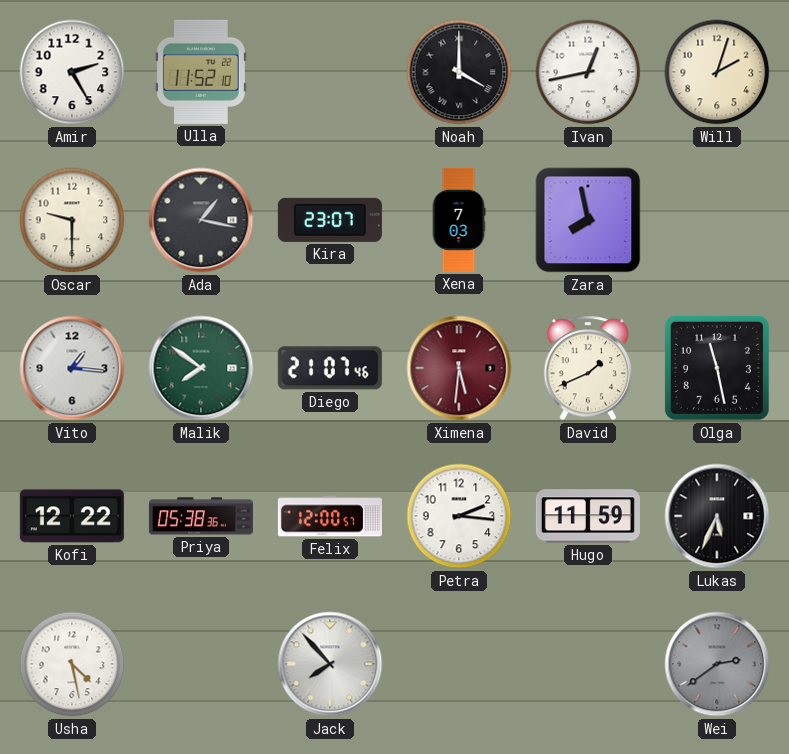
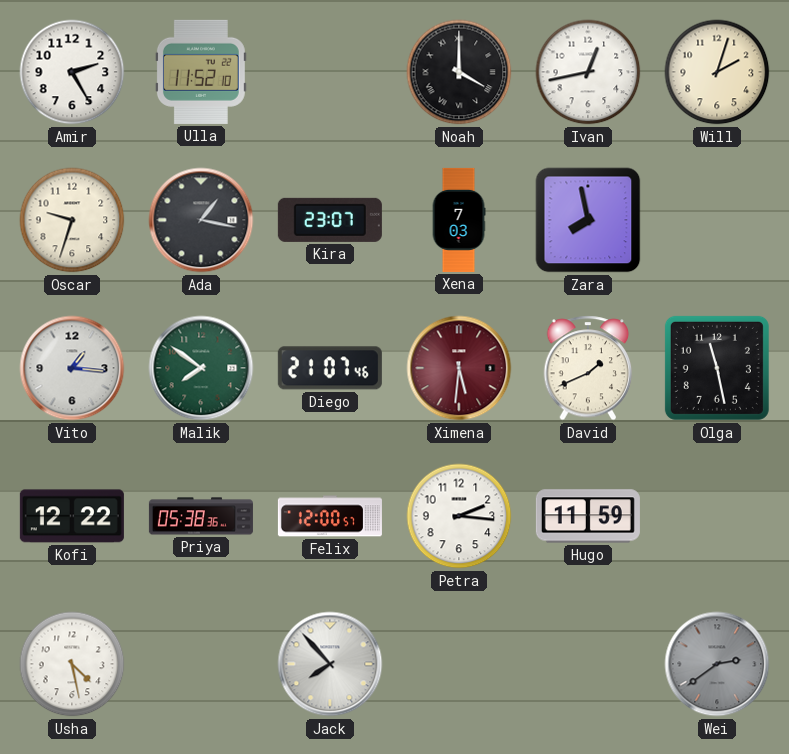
Oscar: 9:30 -> 9:33 (72, 220)
Lukas: 5:34 -> none (717, 516)
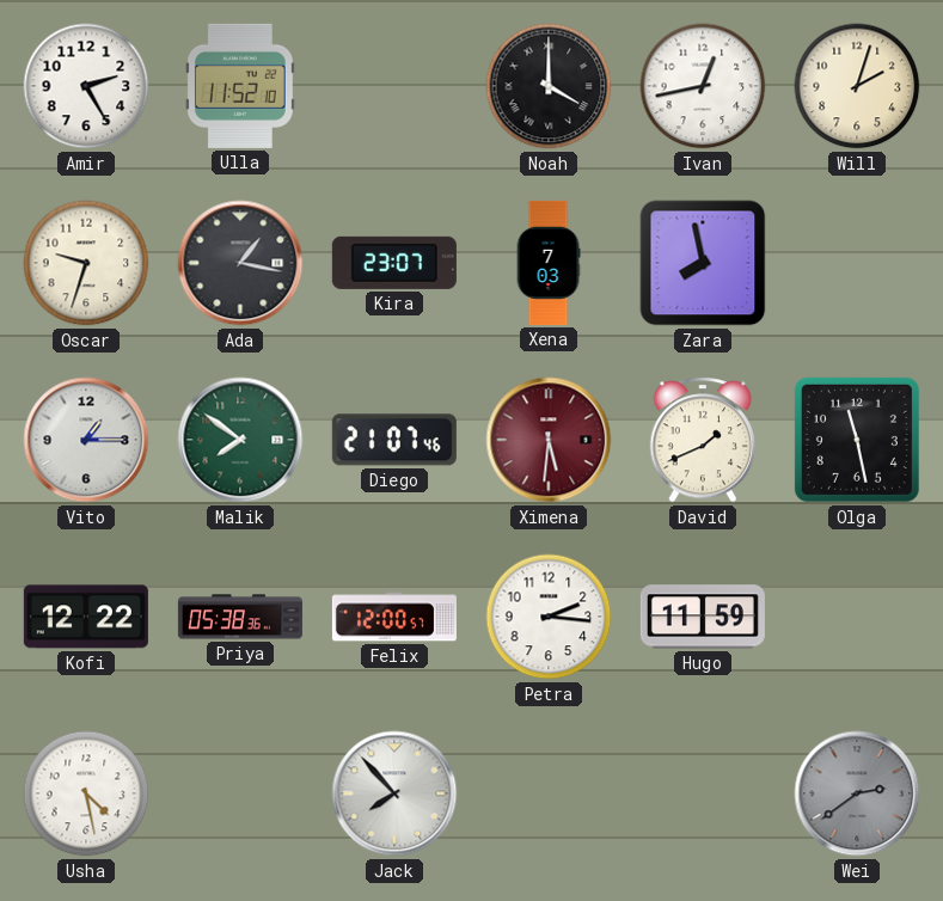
Vito: 1:16 -> 1:15 (86, 440)
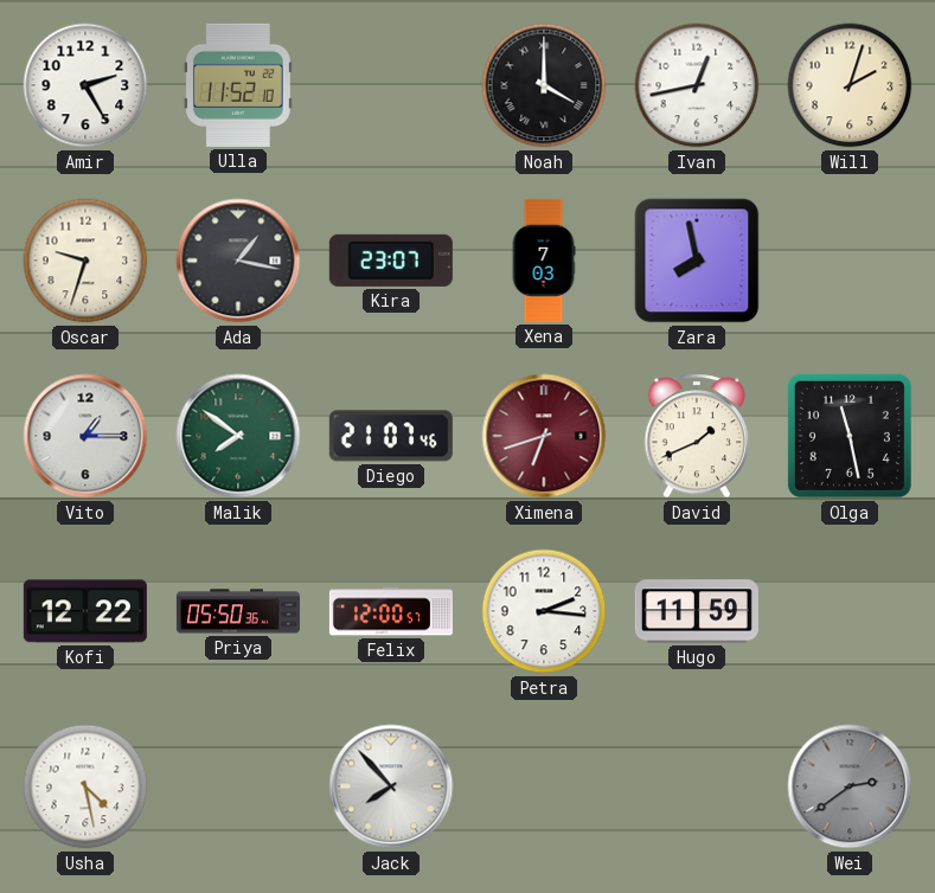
Ximena: 5:31 -> 6:42 (544, 436)
Priya: 05:38 -> 05:50 (238, 611)
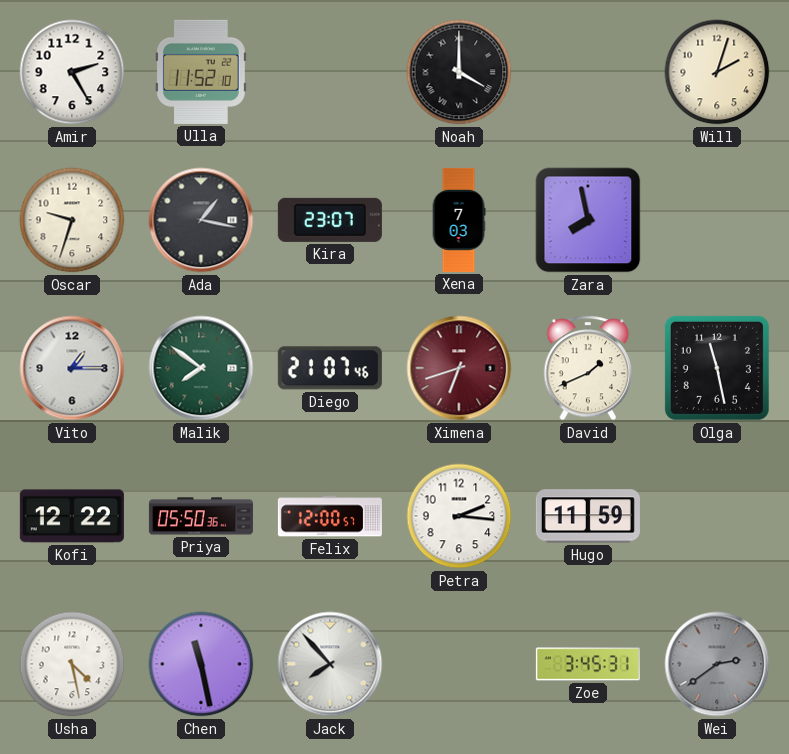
Ivan: 12:43 -> none (697, 85)
Chen: none -> 11:28 (201, 664)
Zoe: none -> 3:45 (588, 664)
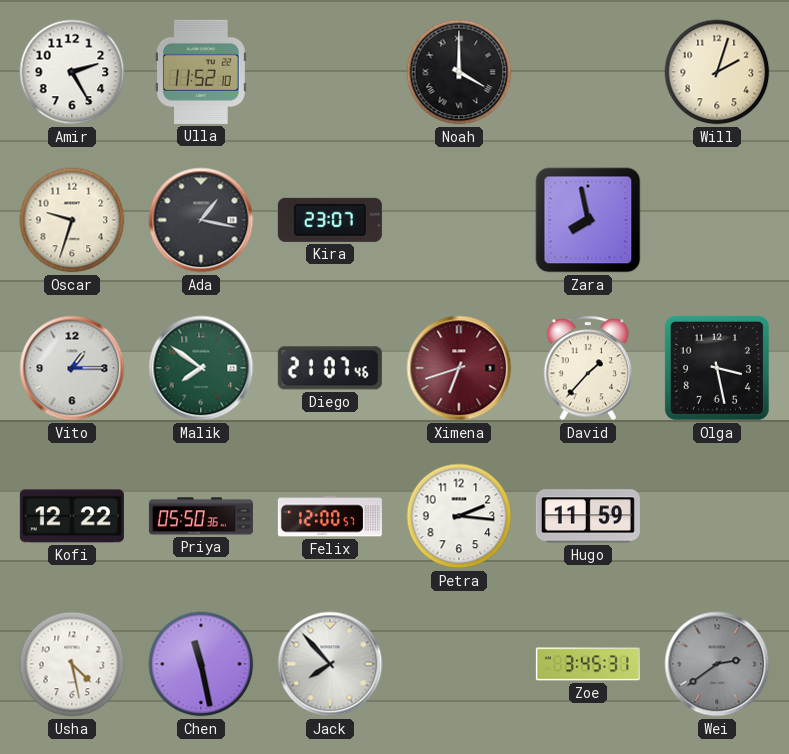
Xena: 7:03 -> none (459, 220)
David: 1:41 -> 1:37 (588, 368)
Olga: 11:28 -> 3:28 (717, 368)
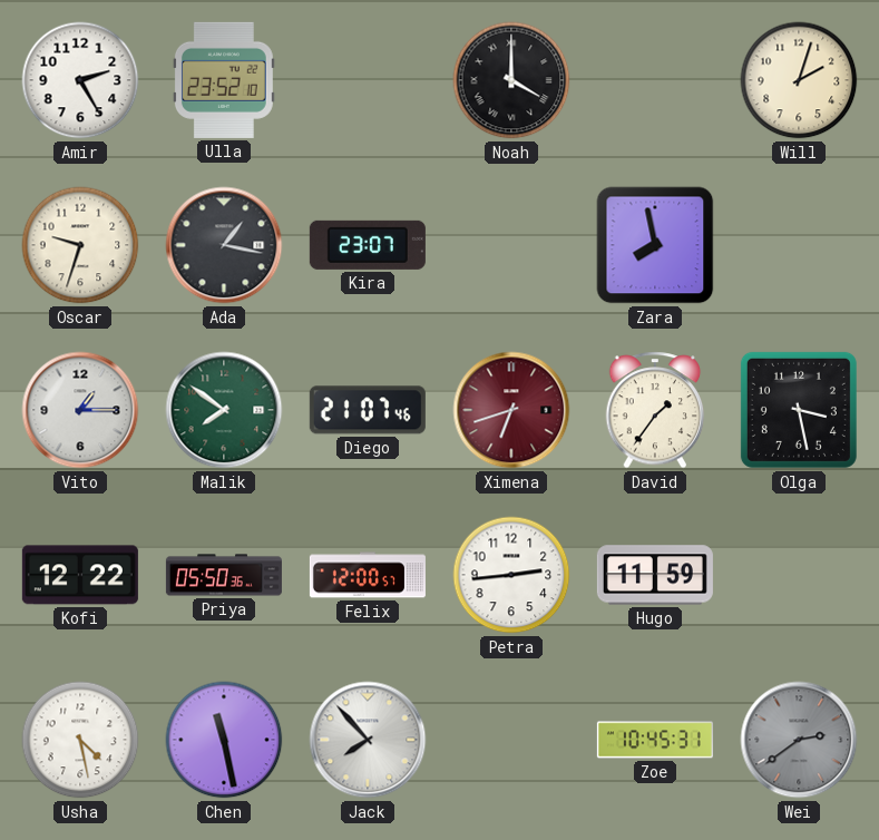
Ulla: 11:52 -> 23:52 (224, 80)
David: 1:37 -> 1:36 (655, 410)
Petra: 2:16 -> 2:44 (511, 575)
Zoe: 3:45 -> 10:45 (655, 740)
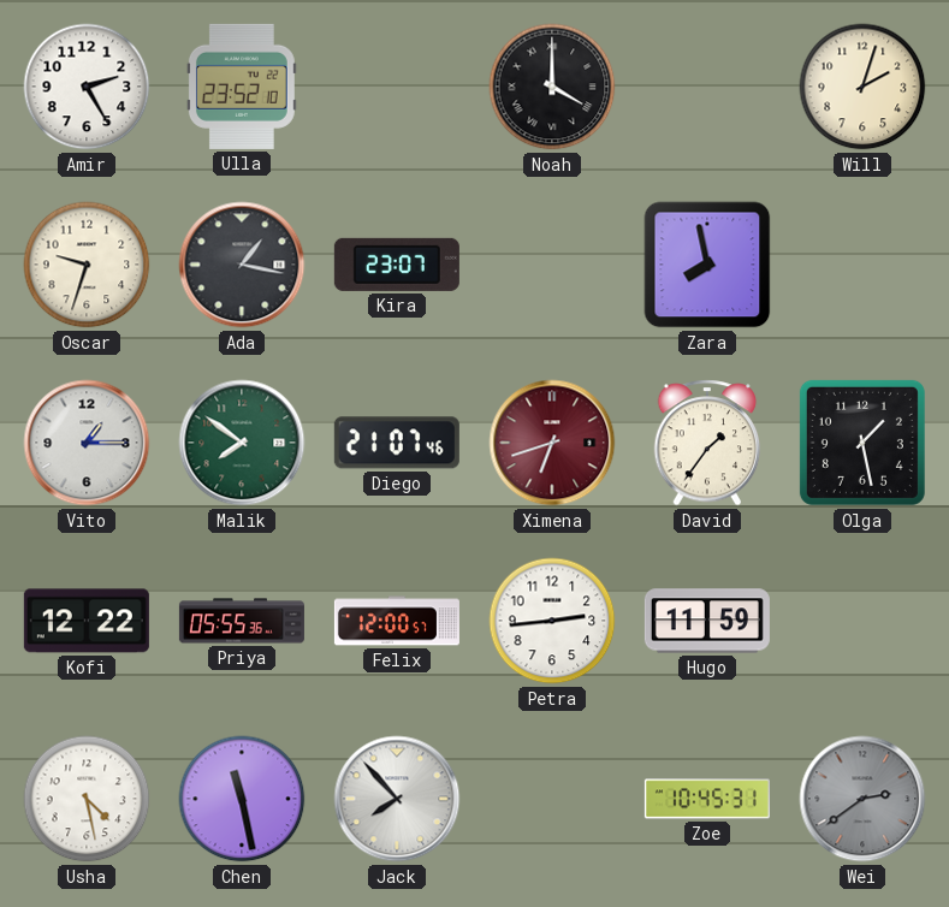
Olga: 3:28 -> 1:28 (862, 443)
Priya: 05:50 -> 05:55 (242, 621)
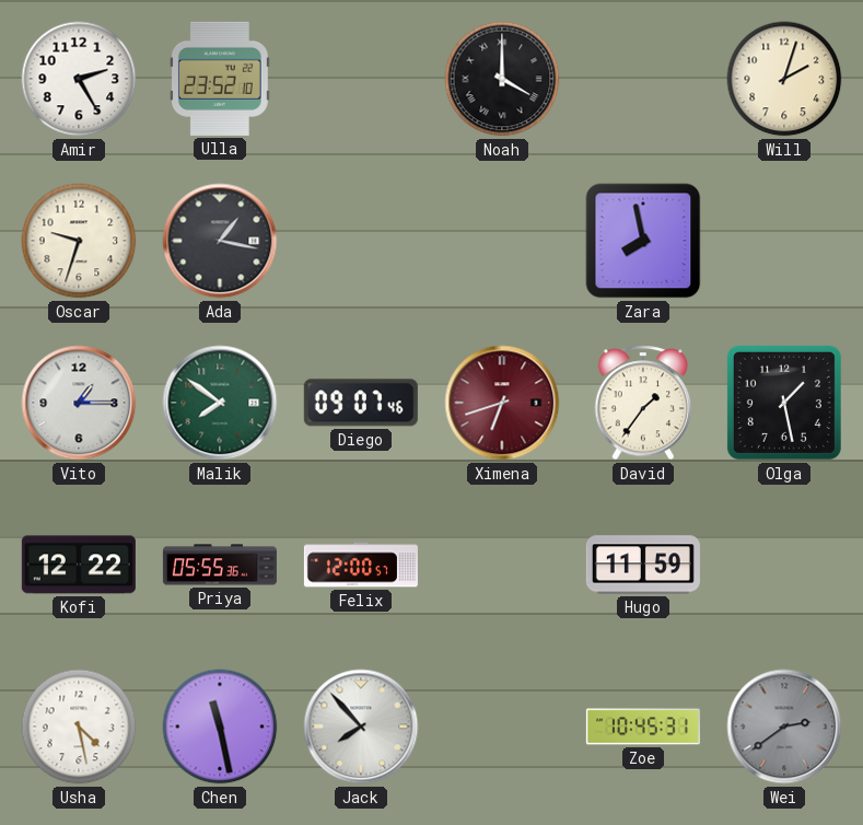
Kira: 23:07 -> none (397, 265)
Diego: 21:07 -> 09:07 (361, 403)
Petra: 2:44 -> none (552, 621)
